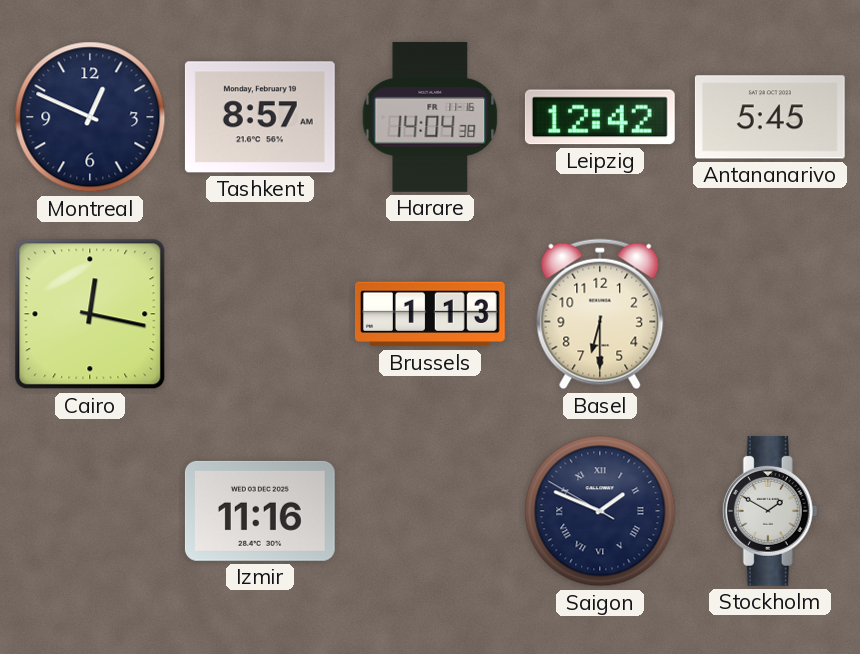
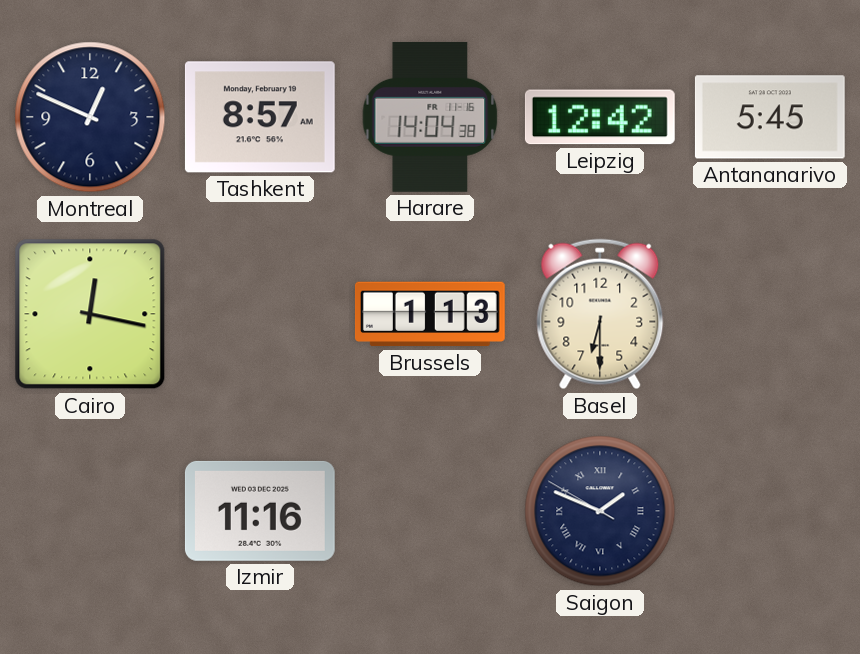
Stockholm: 1:50 -> none (770, 511)
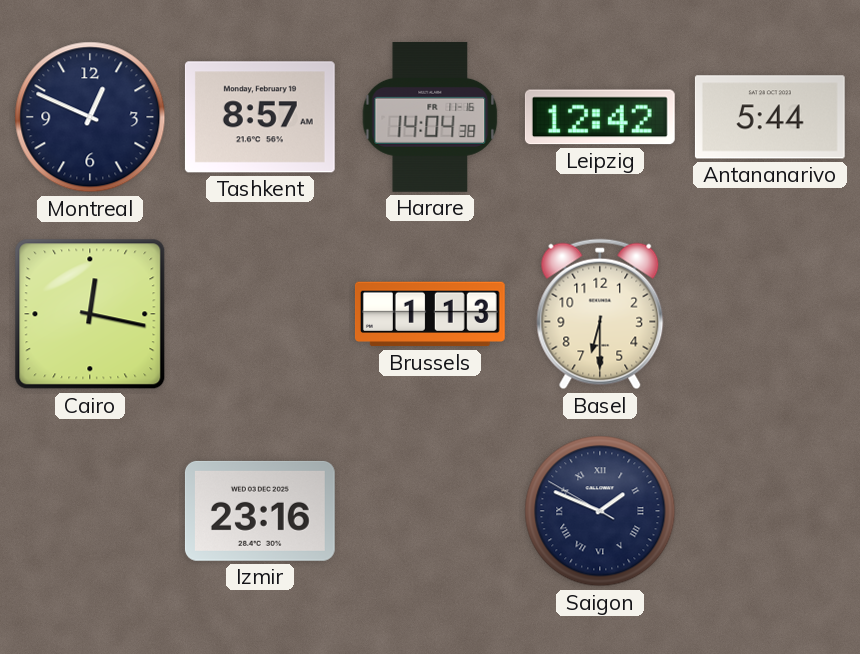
Antananarivo: 5:45 -> 5:44 (770, 117)
Izmir: 11:16 -> 23:16 (260, 511)
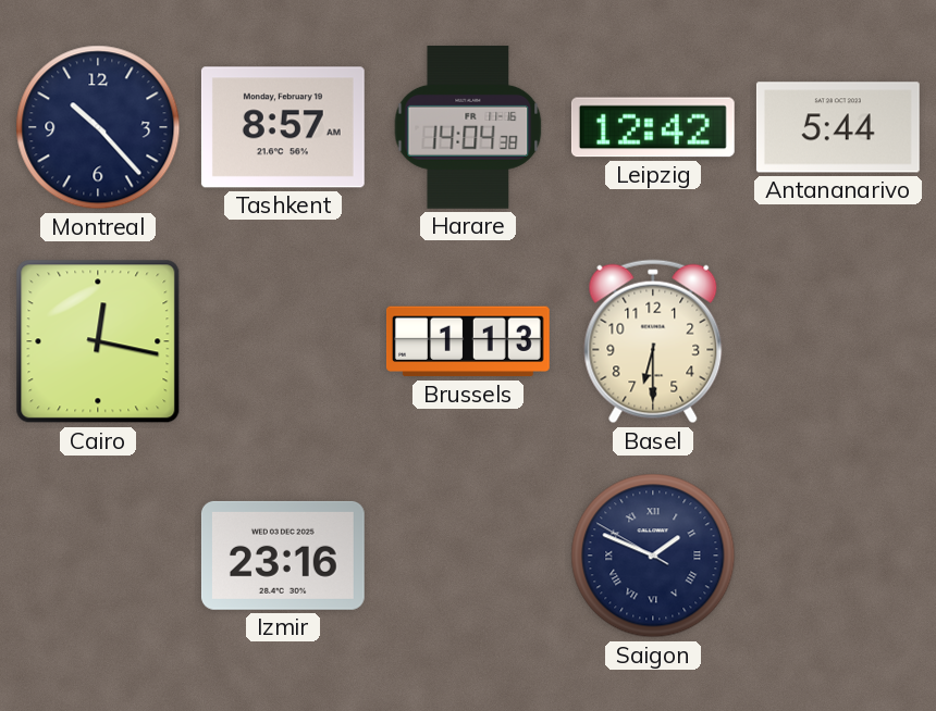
Montreal: 12:49 -> 10:23 (98, 127)
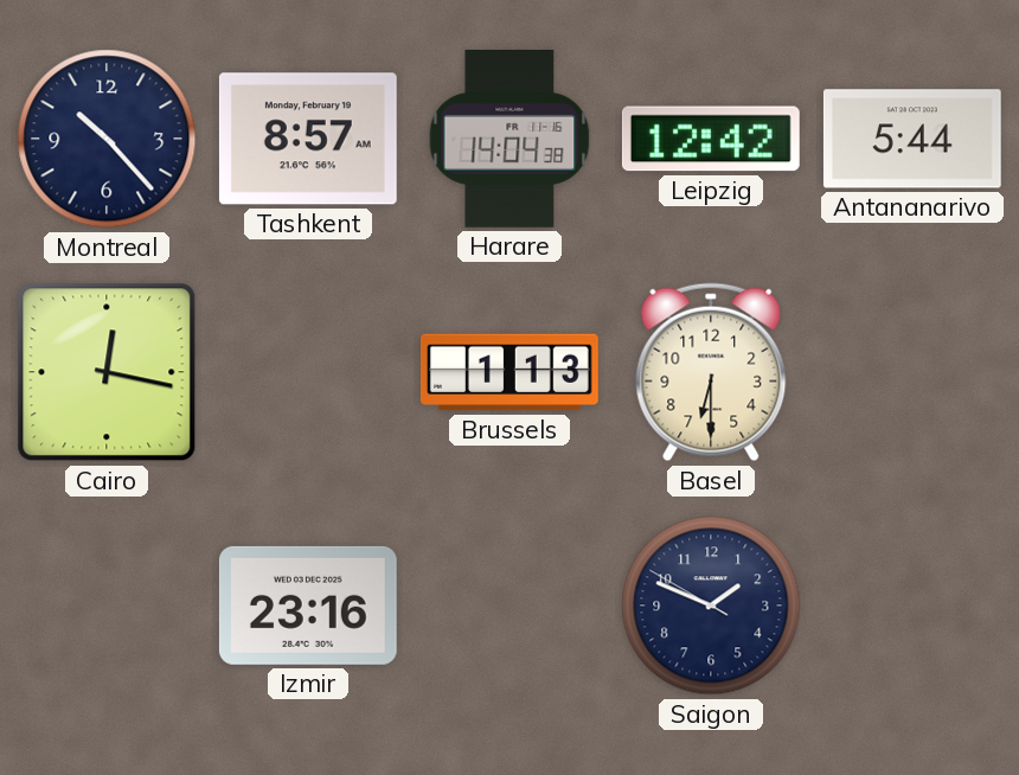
Saigon numerals: Roman -> Arabic (711, 606)
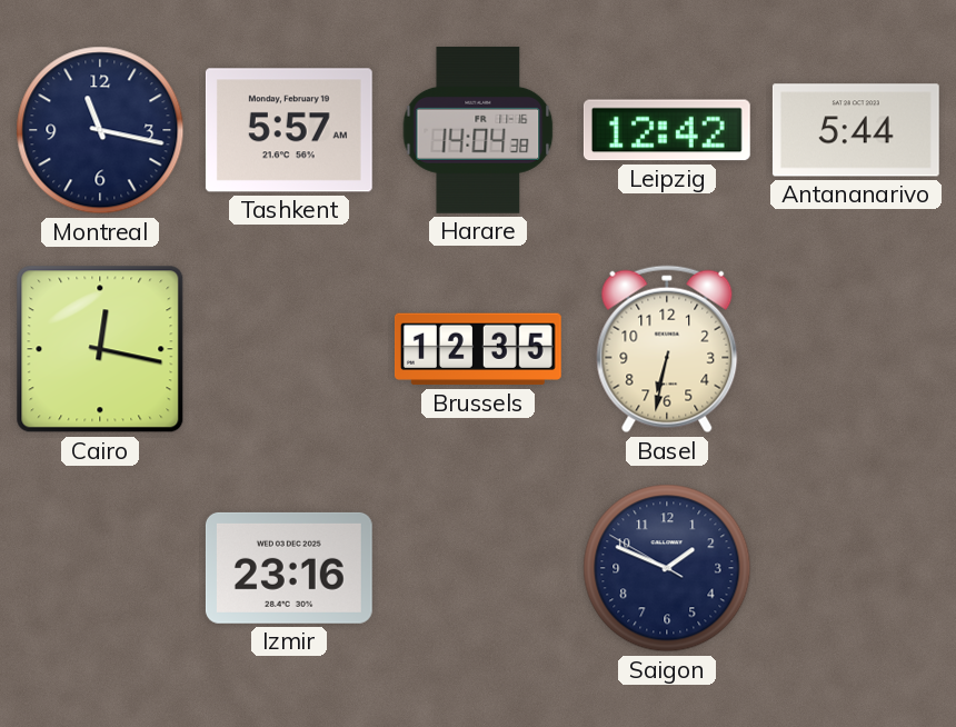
Montreal: 10:23 -> 11:17 (100, 130)
Tashkent: 8:57 -> 5:57 (289, 130)
Brussels: 1:13 -> 12:35 (478, 349)
Basel: 6:30 -> 6:32 (667, 349)
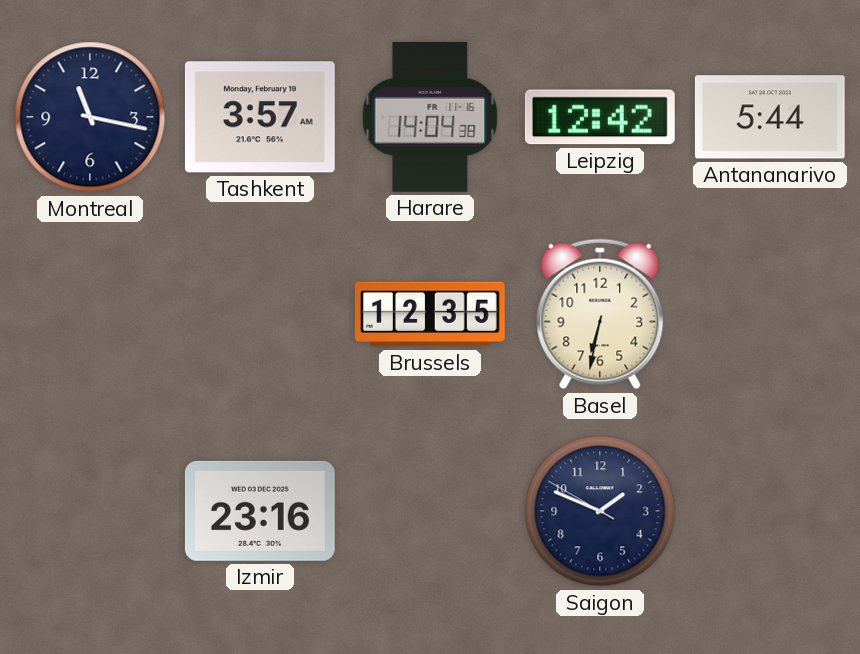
Tashkent: 5:57 -> 3:57 (260, 117)
Cairo: 12:17 -> none (100, 349)
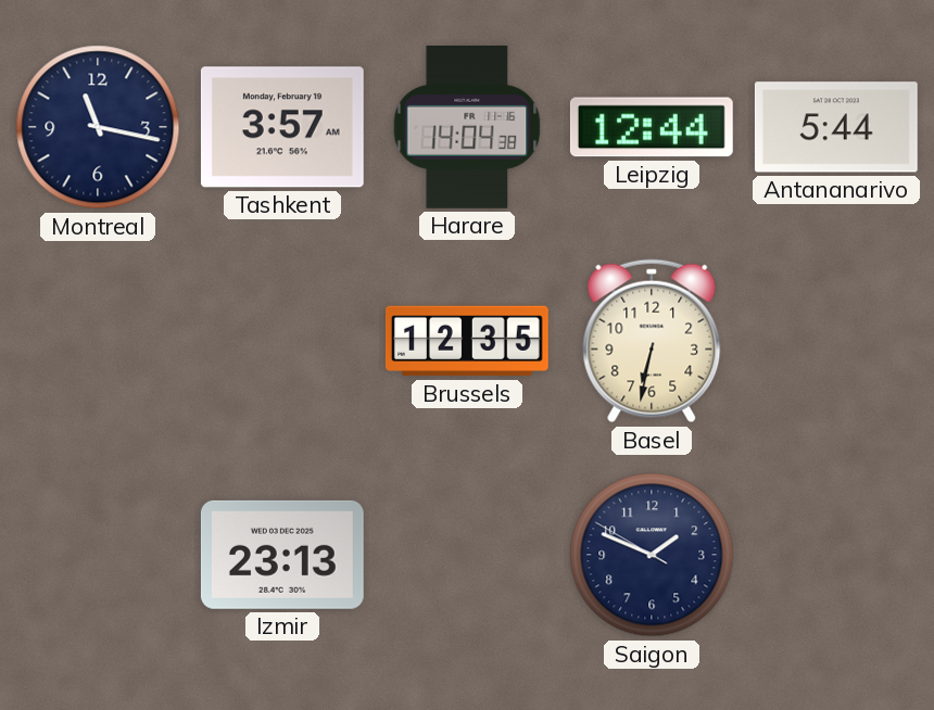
Leipzig: 12:42 -> 12:44 (652, 127)
Izmir: 23:16 -> 23:13 (282, 555)
